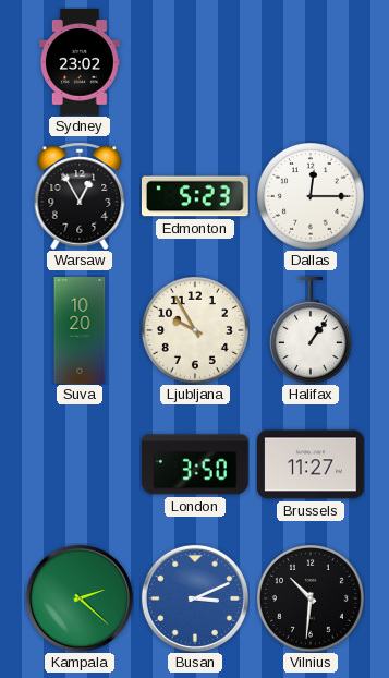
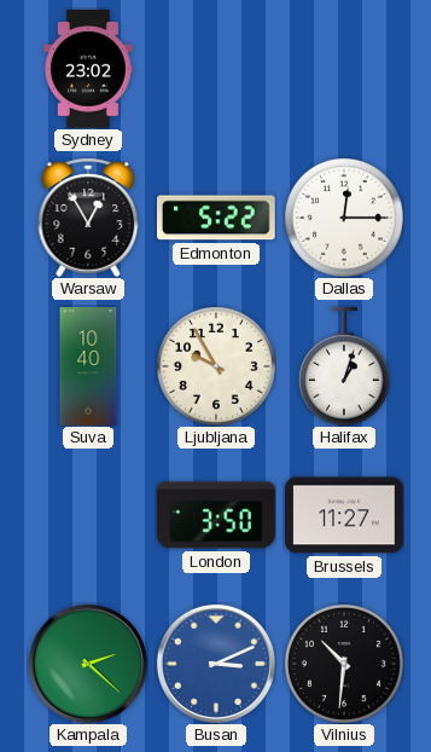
Edmonton: 5:23 -> 5:22 (216, 218)
Suva: 10:20 -> 10:40 (88, 366)
Halifax: 1:06 -> 1:03 (344, 368)
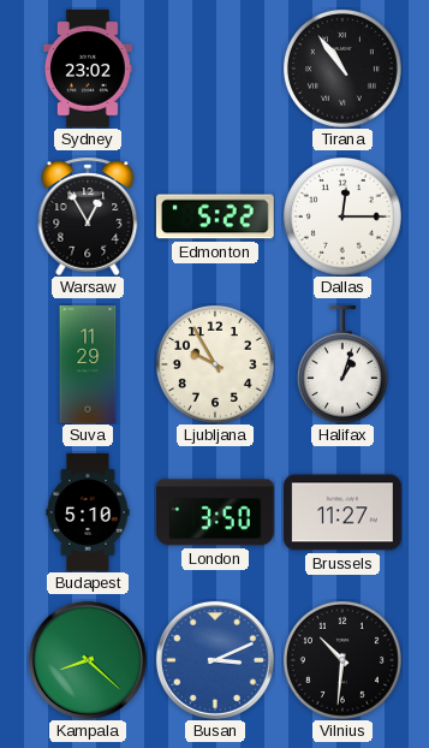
Tirana: none -> 10:54 (342, 69)
Suva: 10:40 -> 11:29 (88, 364)
Budapest: none -> 5:10 (88, 512)
Kampala: 2:22 -> 8:22 (88, 660)
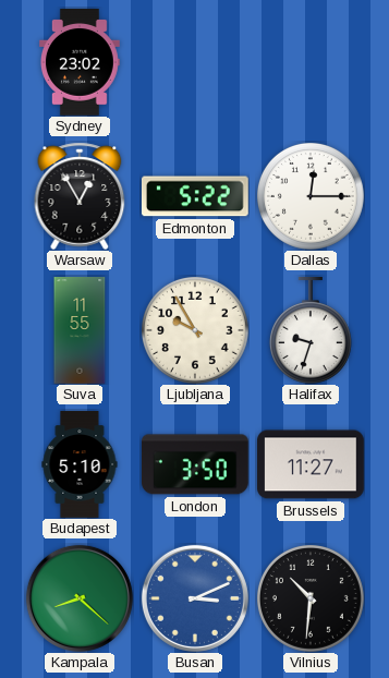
Tirana: 10:54 -> none (342, 69)
Suva: 11:29 -> 11:55 (80, 330)
Halifax: 1:03 -> 9:33 (311, 331)
